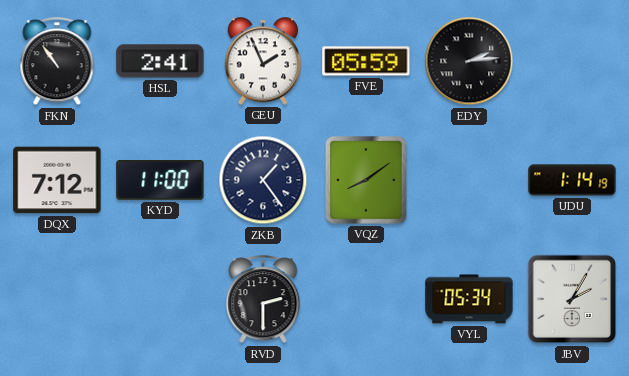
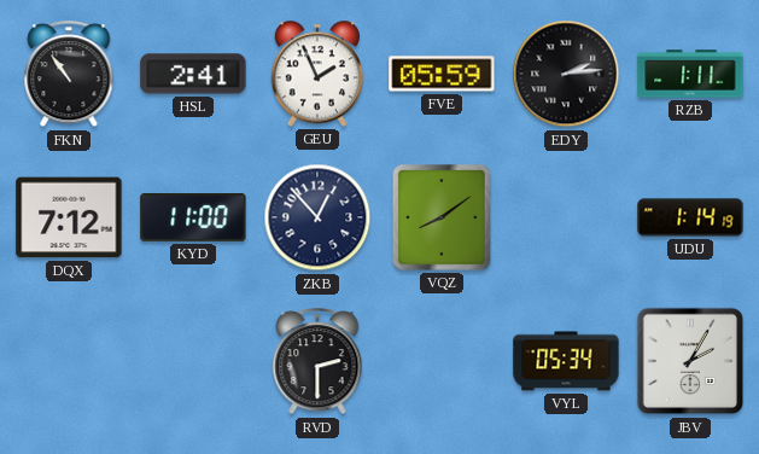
RZB: none -> 1:11 (690, 74)
ZKB: 1:24 -> 12:53 (317, 217)
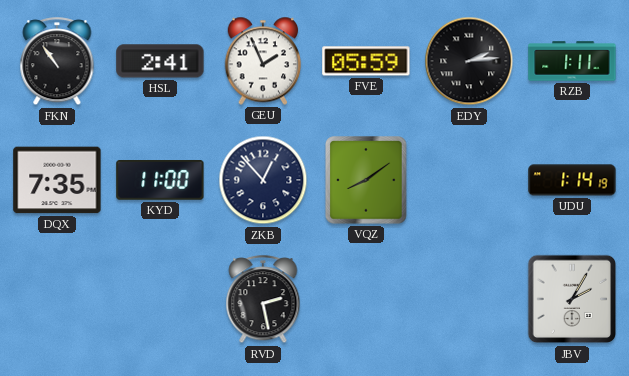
DQX: 7:12 -> 7:35 (57, 180)
RVD: 2:30 -> 2:28 (263, 300)
VYL: 05:34 -> none (566, 361)
